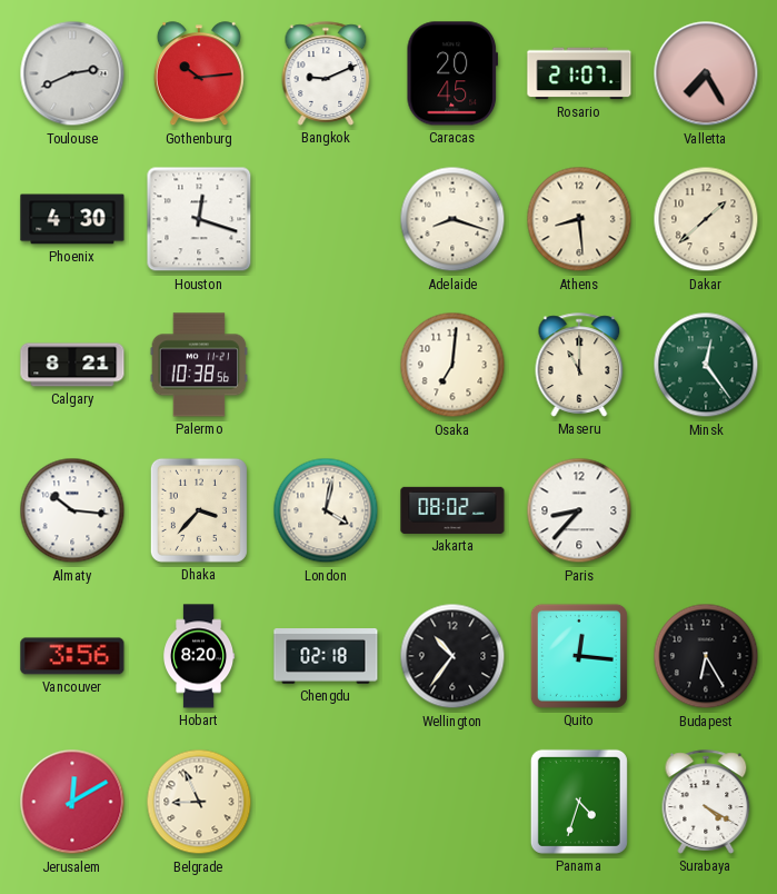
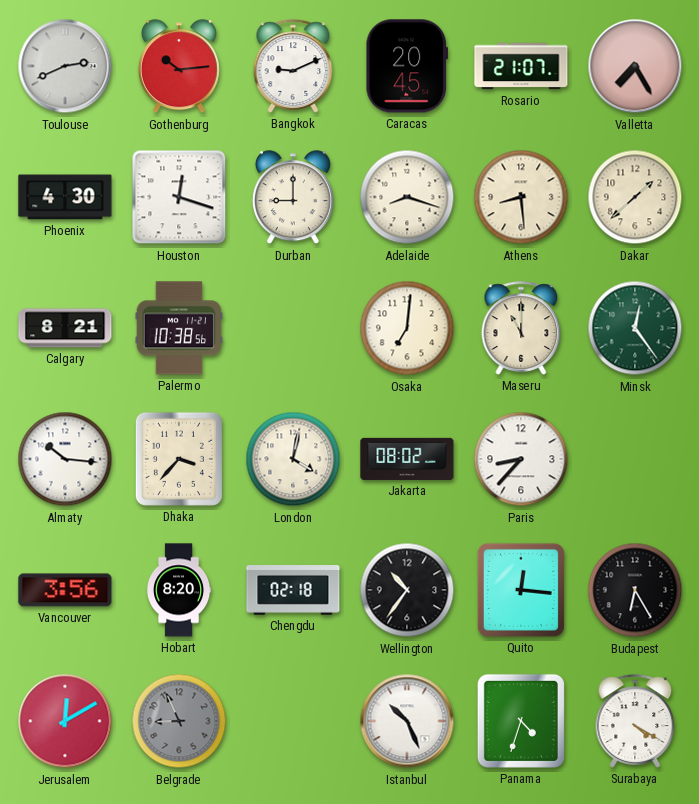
Durban: none -> 9:00 (293, 198)
Belgrade dial: cream -> grey (179, 721)
Istanbul: none -> 10:26 (407, 721)
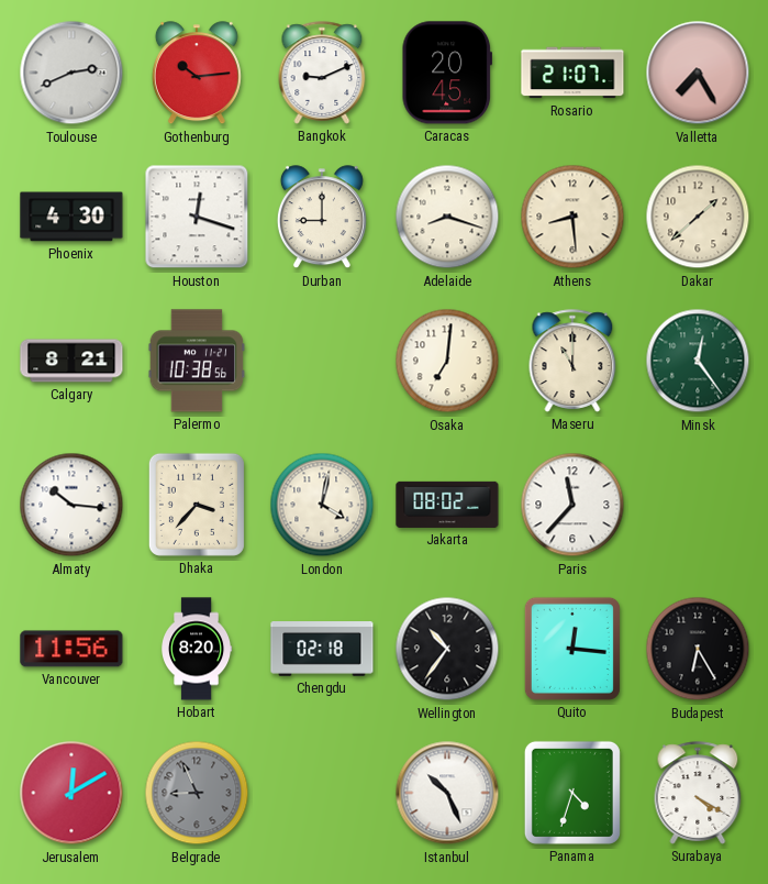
Paris: 8:37 -> 11:37 (572, 505)
Vancouver: 3:56 -> 11:56 (71, 649)
